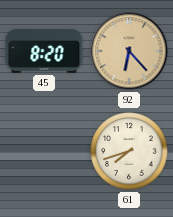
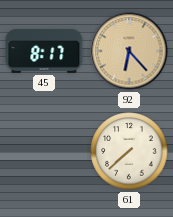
45: 8:20 -> 8:17 (44, 51)
61: 7:42 -> 7:38 (129, 151)
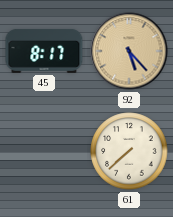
92: 6:23 -> 5:23 (129, 51)
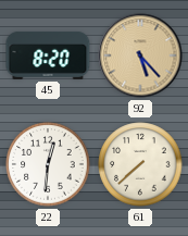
45: 8:17 -> 8:20 (48, 55)
22: none -> 12:31 (48, 164)
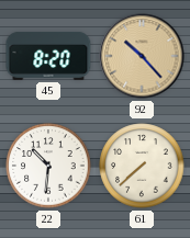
92: 5:23 -> 10:23 (142, 56)
22: 12:31 -> 10:31 (48, 166)
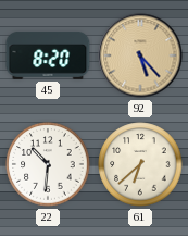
92: 10:23 -> 5:23 (140, 55)
61: 7:38 -> 6:38 (140, 164)
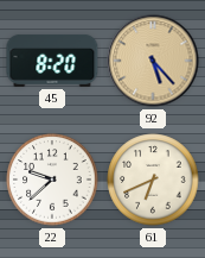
22: 10:31 -> 9:38 (52, 180)
61: 6:38 -> 6:41 (153, 180)
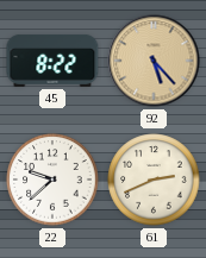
45: 8:20 -> 8:22 (52, 61)
61: 6:41 -> 2:41 (154, 180)
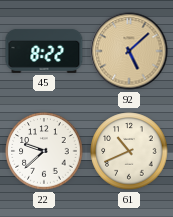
92: 5:23 -> 5:08 (129, 51)
61: 2:41 -> 10:41 (129, 151)
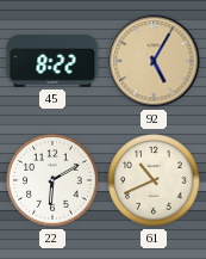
92: 5:08 -> 5:05 (154, 61)
22: 9:38 -> 6:10 (52, 180)
